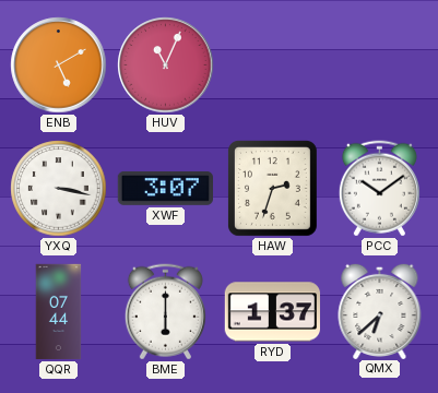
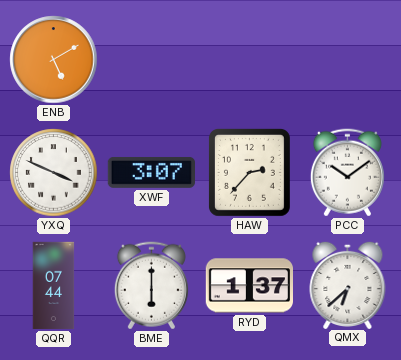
HUV: 11:04 -> none (166, 65)
YXQ: 3:17 -> 3:49 (54, 173)
HAW: 2:33 -> 2:37 (249, 172)
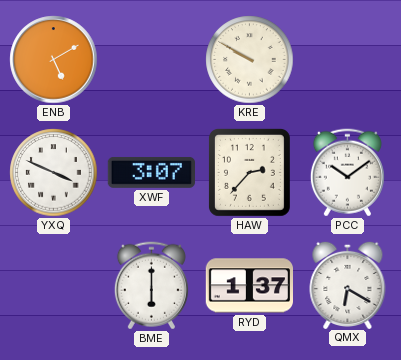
KRE: none -> 9:50 (250, 60)
QQR: 07:44 -> none (54, 286)
QMX: 6:38 -> 6:20 (348, 284)
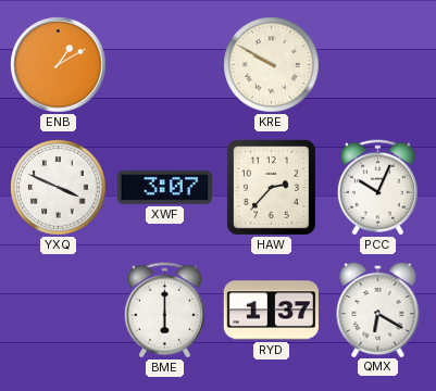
ENB: 5:10 -> 1:10 (59, 65)
PCC: 10:09 -> 10:04 (377, 188)
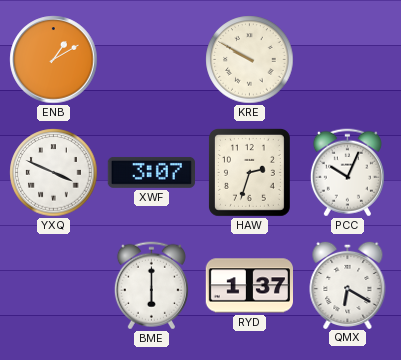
HAW: 2:37 -> 2:33 (249, 172)
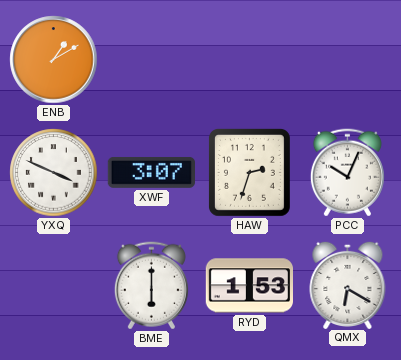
KRE: 9:50 -> none (250, 60)
RYD: 1:37 -> 1:53 (249, 286)
